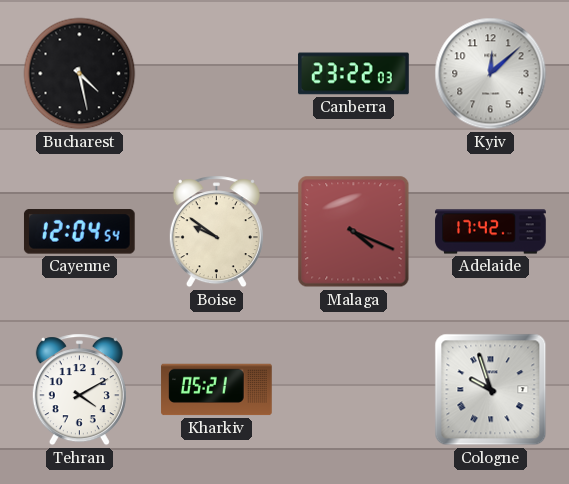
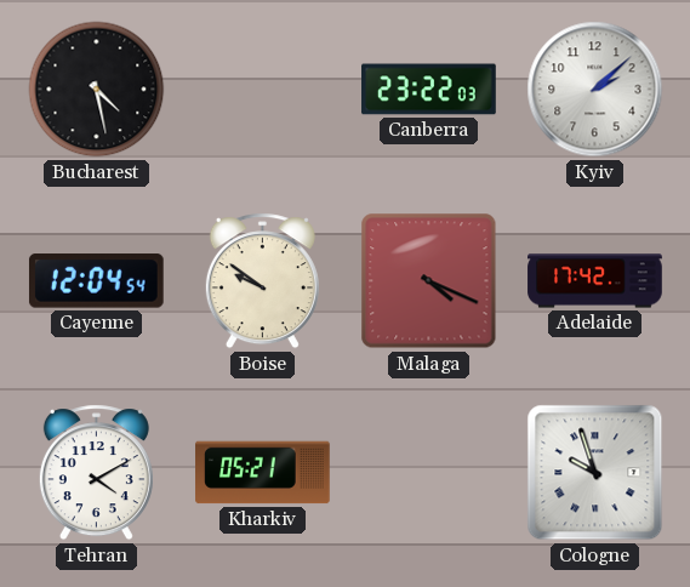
Kyiv: 12:08 -> 2:08 (595, 90)
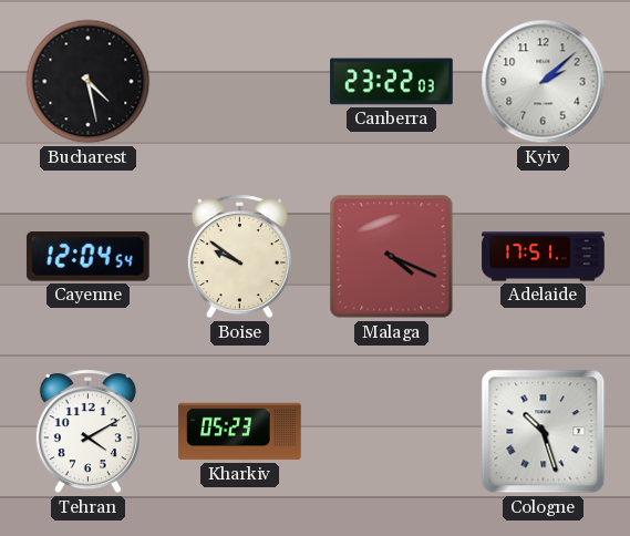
Adelaide: 17:42 -> 17:51 (544, 257)
Kharkiv: 05:21 -> 05:23 (240, 432)
Cologne: 9:57 -> 10:27 (544, 432)
